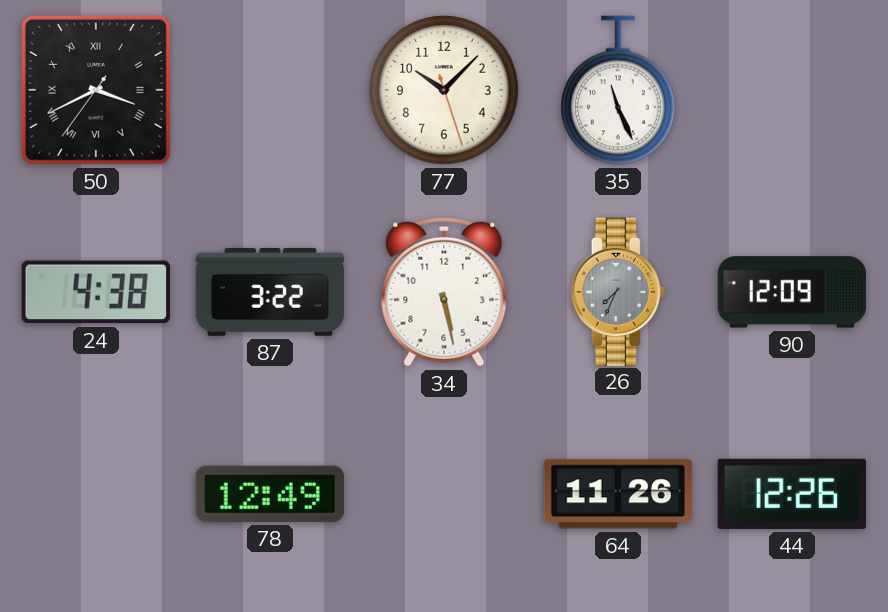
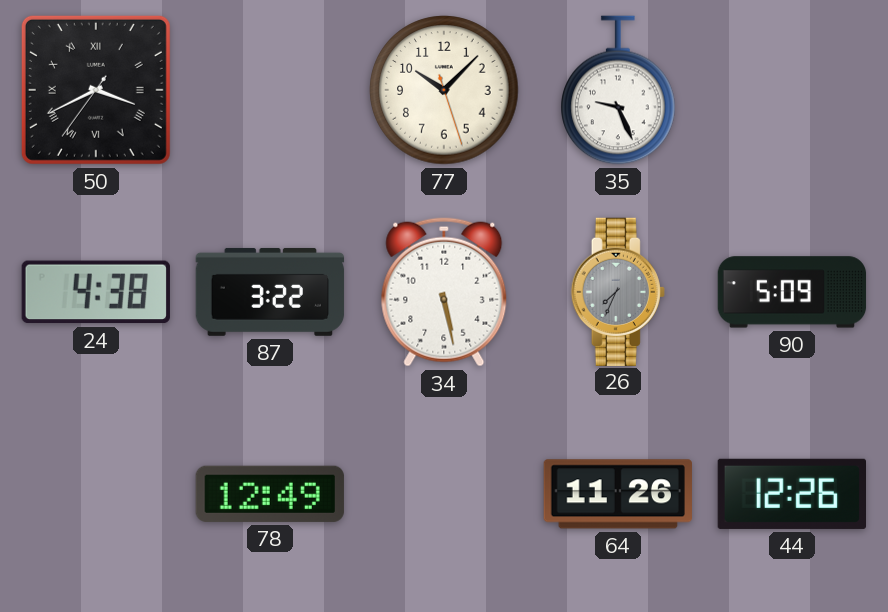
35: 11:26 -> 9:26 (618, 90)
90: 12:09 -> 5:09 (792, 292)
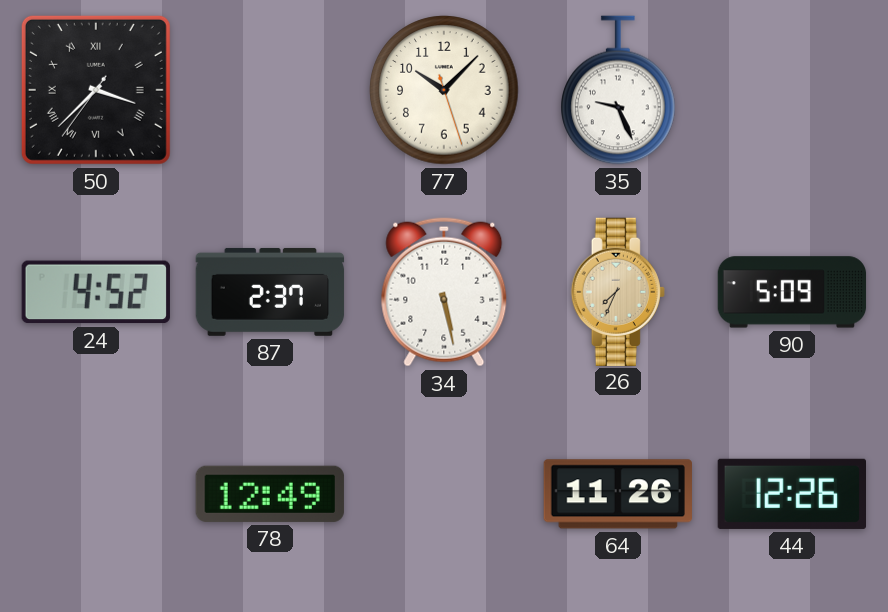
50: 3:40 -> 3:37 (96, 90)
24: 4:38 -> 4:52 (96, 292)
87: 3:22 -> 2:37 (270, 292)
26 dial: grey -> champagne (618, 291)
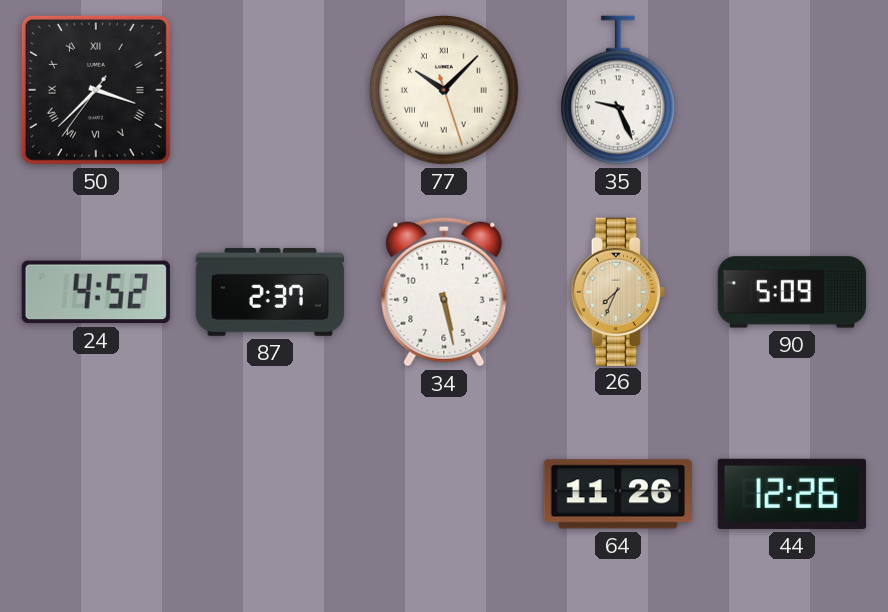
77 numerals: Arabic -> Roman (444, 90)
78: 12:49 -> none (270, 494)
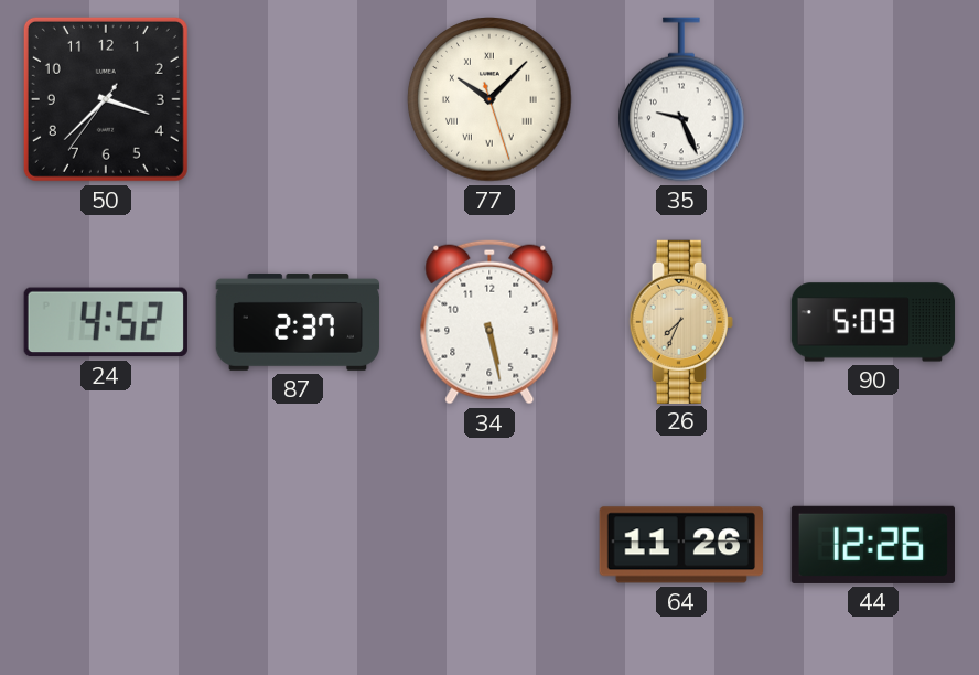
50 numerals: Roman -> Arabic (106, 99)
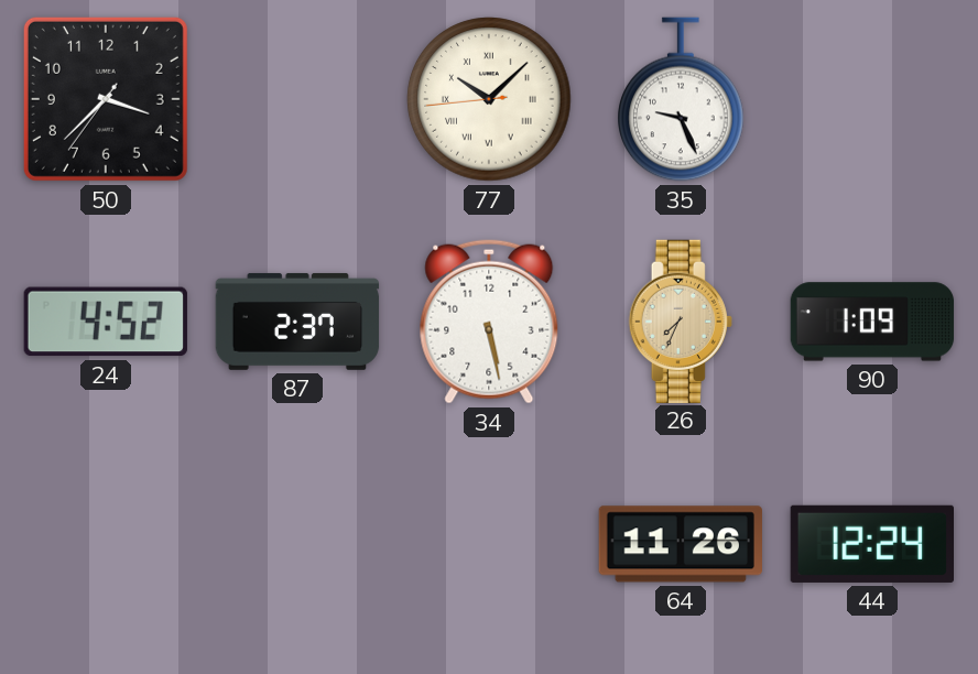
77: 10:07:27 -> 10:07:44 (489, 99)
90: 5:09 -> 1:09 (872, 322)
44: 12:26 -> 12:24 (871, 544)
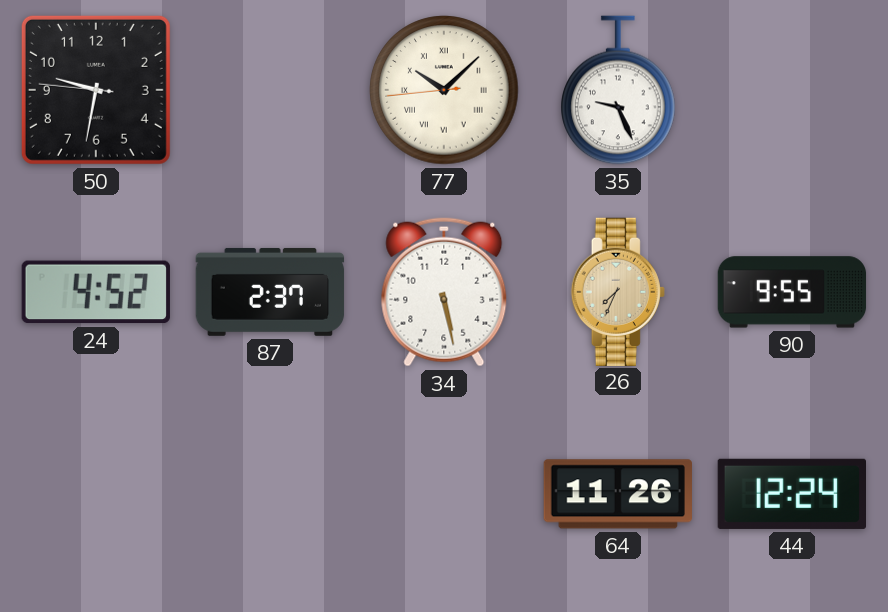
50: 3:37 -> 9:31 (96, 90)
90: 1:09 -> 9:55 (792, 292)
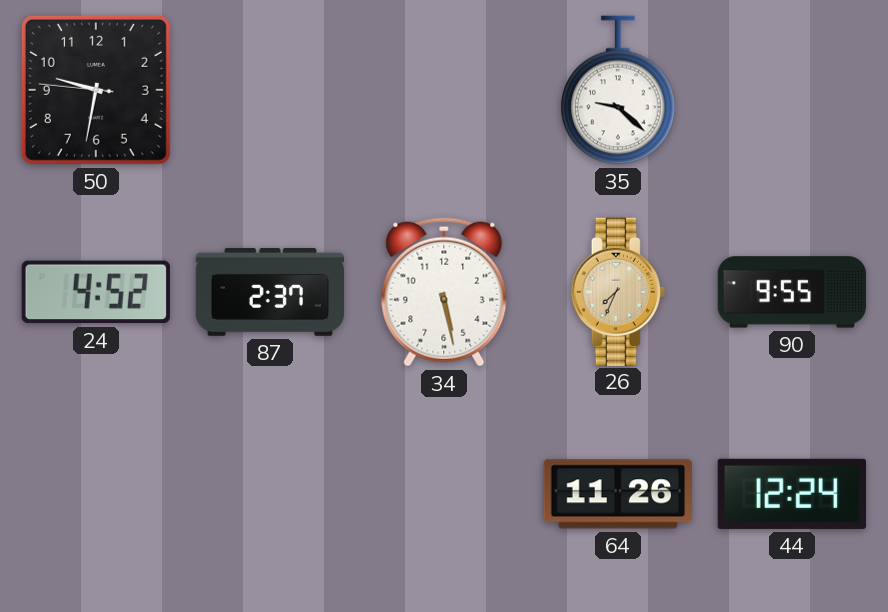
77: 10:07 -> none (444, 90)
35: 9:26 -> 9:22 (618, 90)
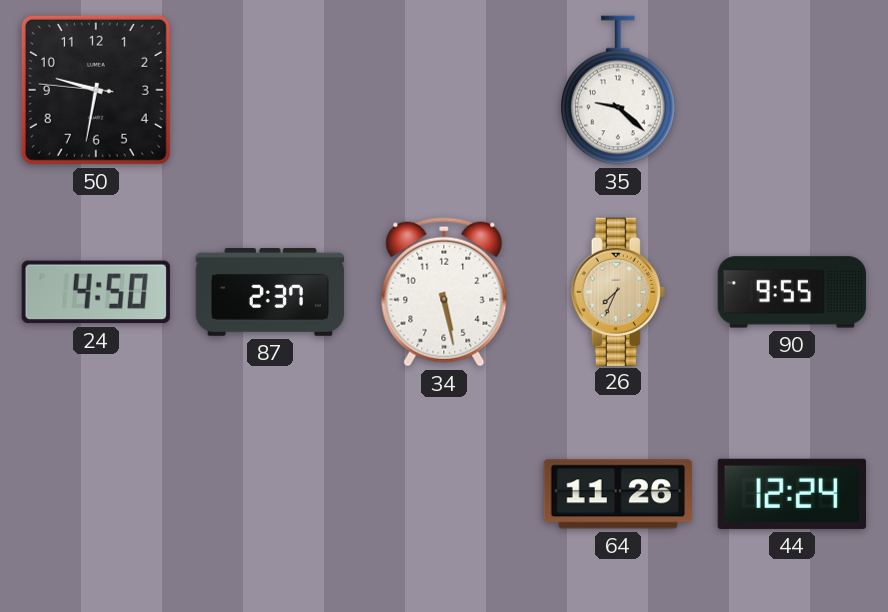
24: 4:52 -> 4:50 (96, 292)
